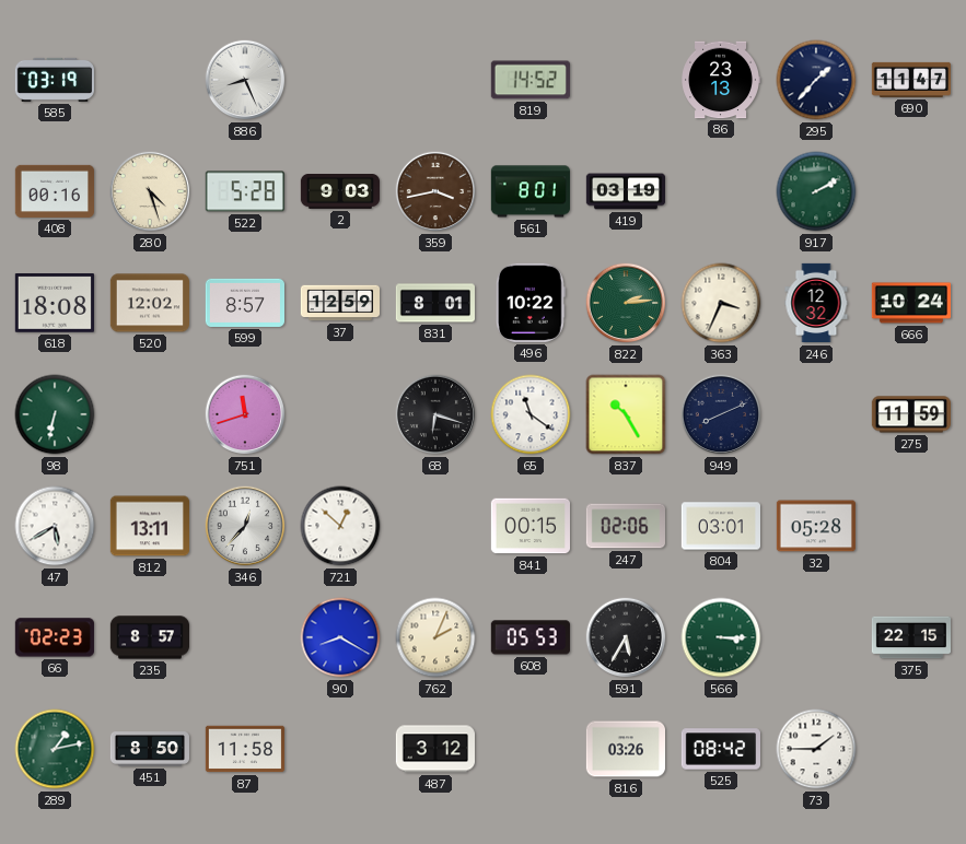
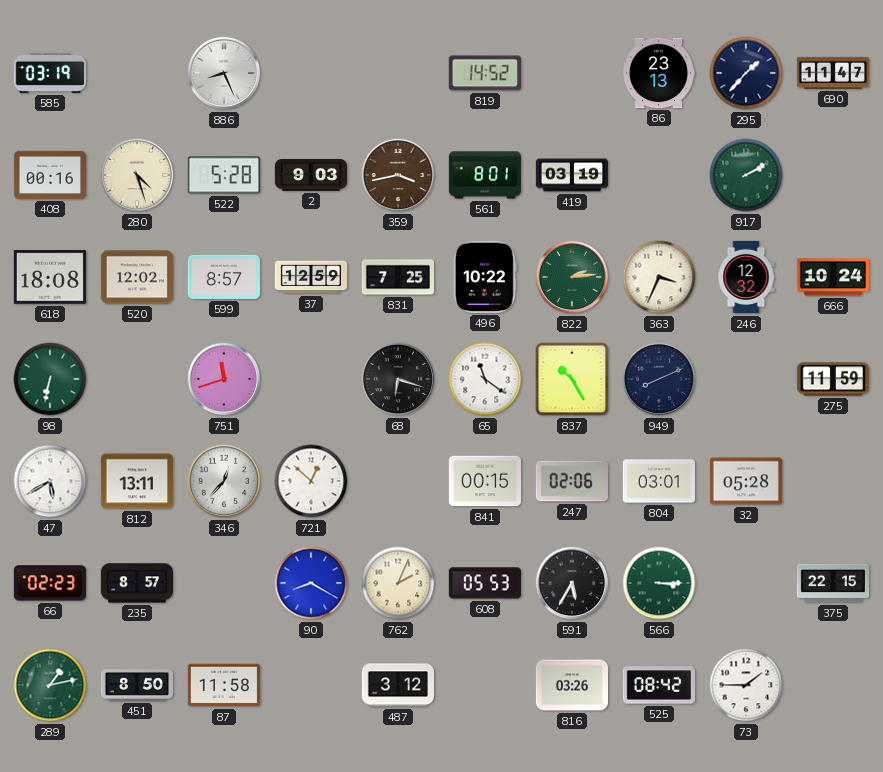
831: 8:01 -> 7:25 (397, 277)
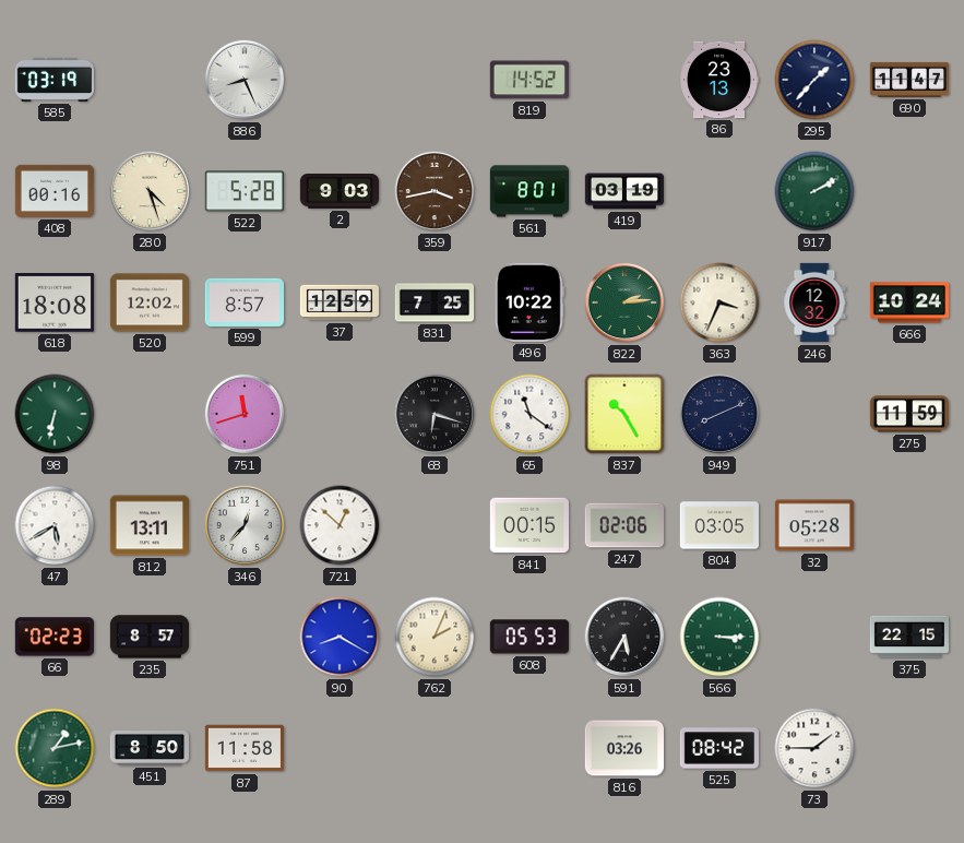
804: 03:01 -> 03:05 (718, 525)
487: 3:12 -> none (397, 685)
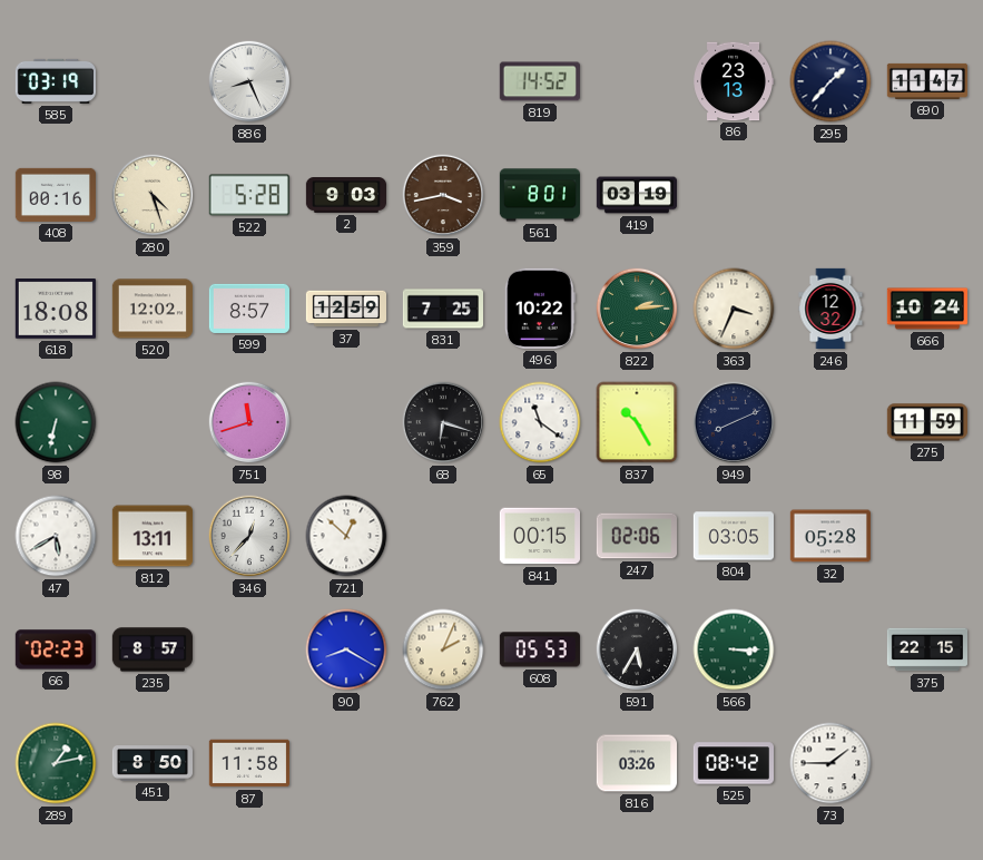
917: 2:10 -> none (814, 191)
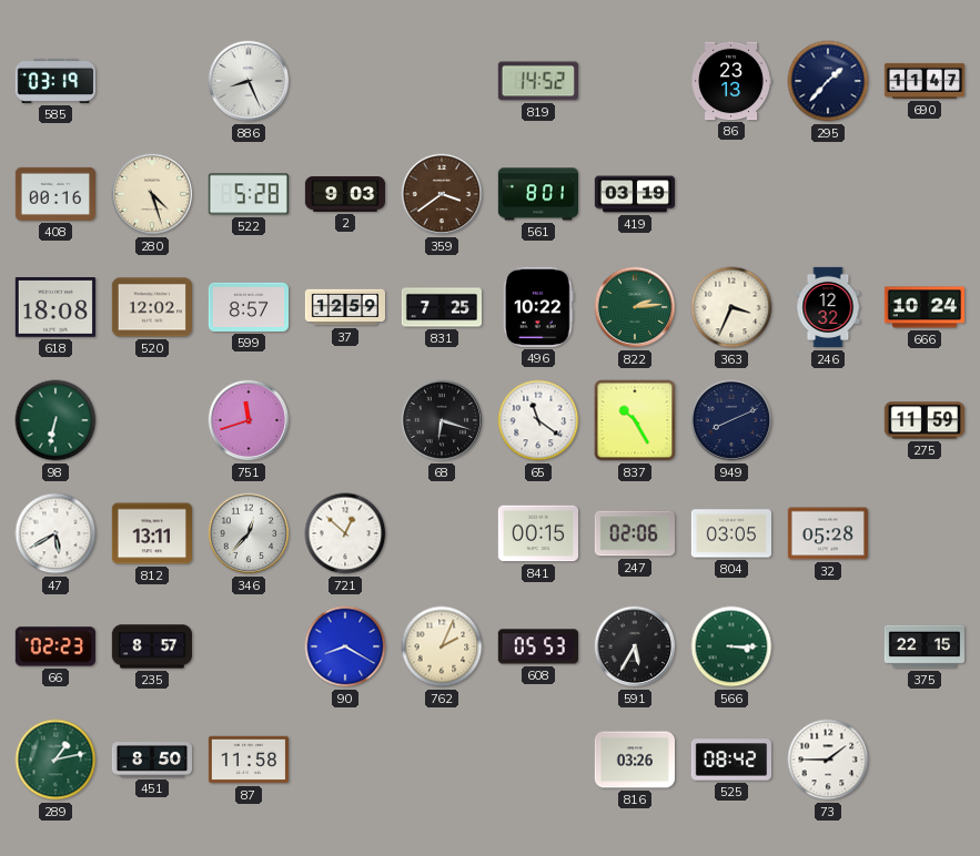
359: 3:43 -> 3:39 (442, 194)
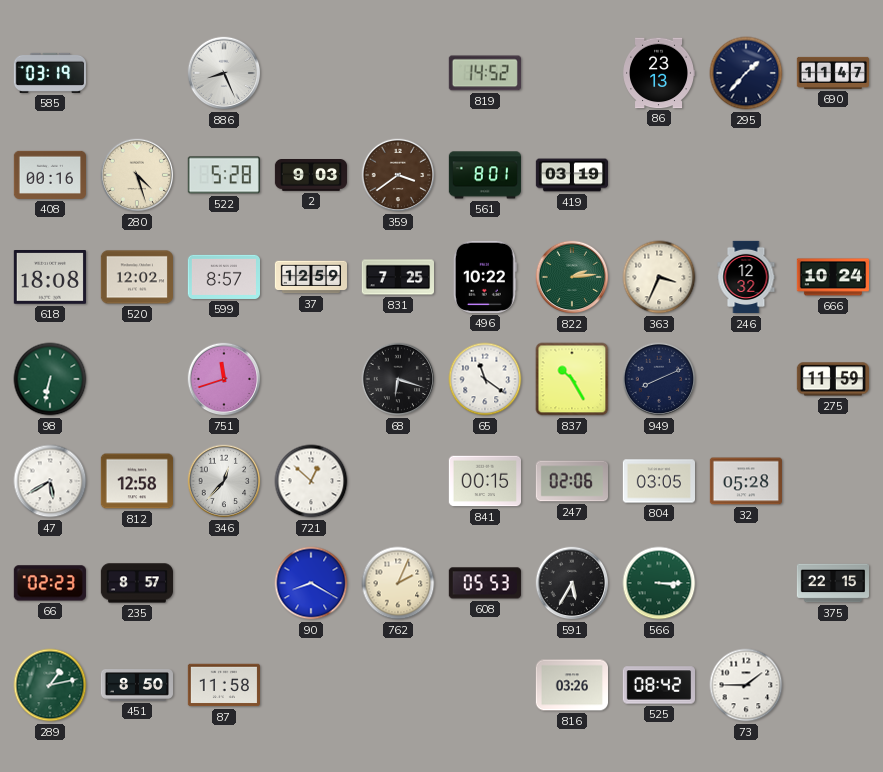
812: 13:11 -> 12:58 (136, 481)
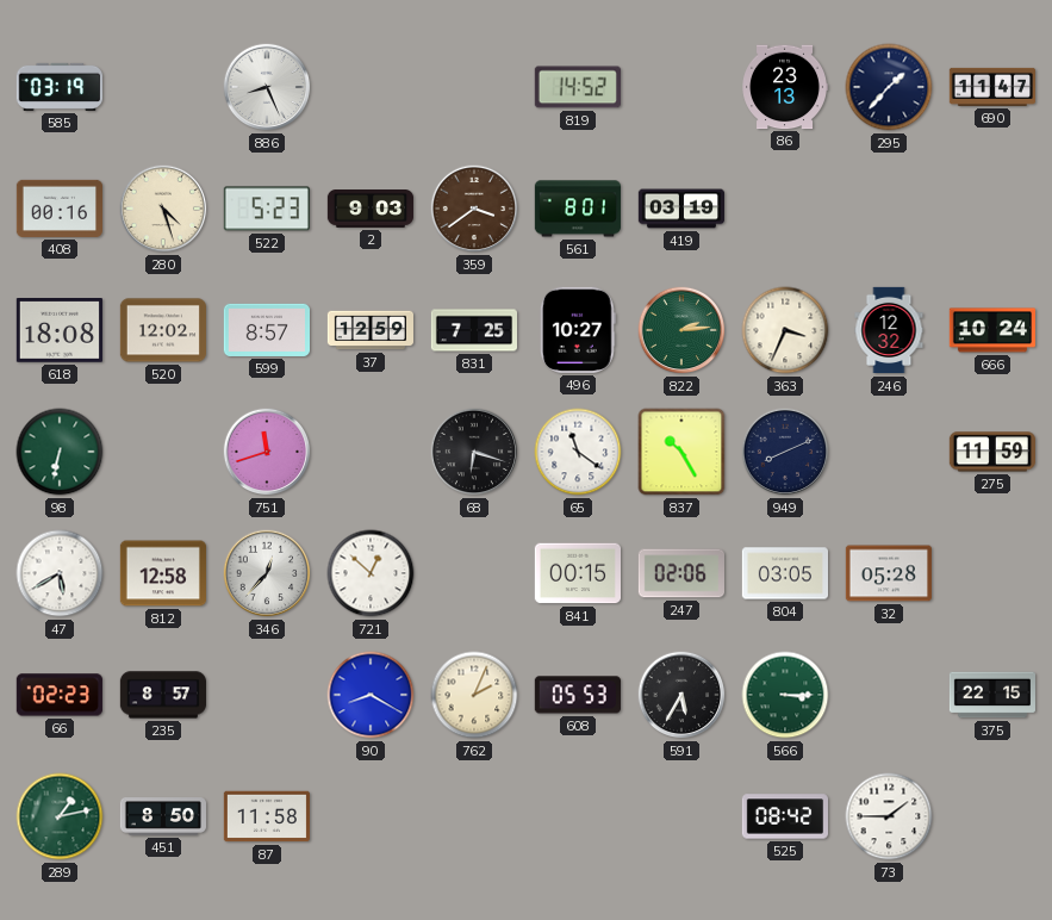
522: 5:28 -> 5:23 (267, 209)
496: 10:22 -> 10:27 (578, 330)
816: 03:26 -> none (571, 685)
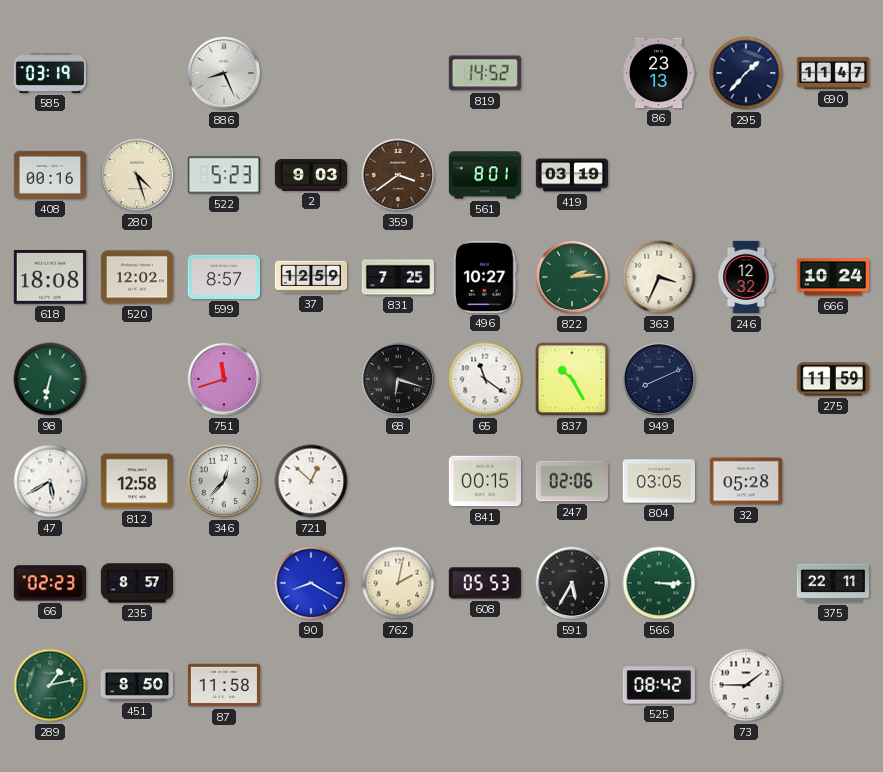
762: 2:04 -> 2:02 (398, 583)
375: 22:15 -> 22:11 (832, 583)
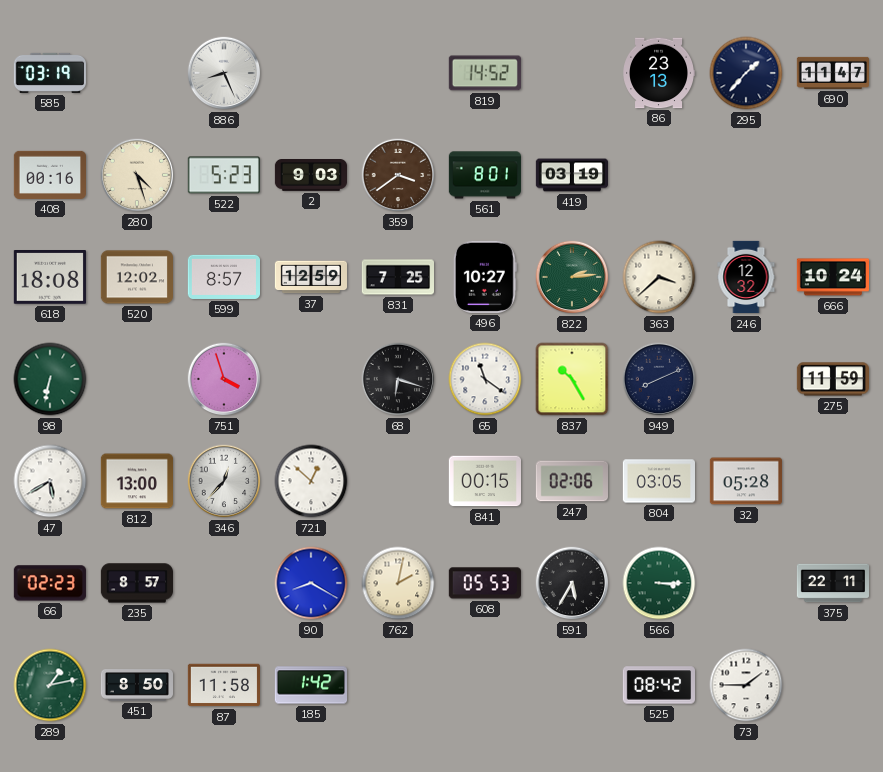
363: 3:34 -> 3:38 (659, 277)
751: 11:42 -> 3:57 (224, 379)
812: 12:58 -> 13:00 (136, 481)
185: none -> 1:42 (310, 685)
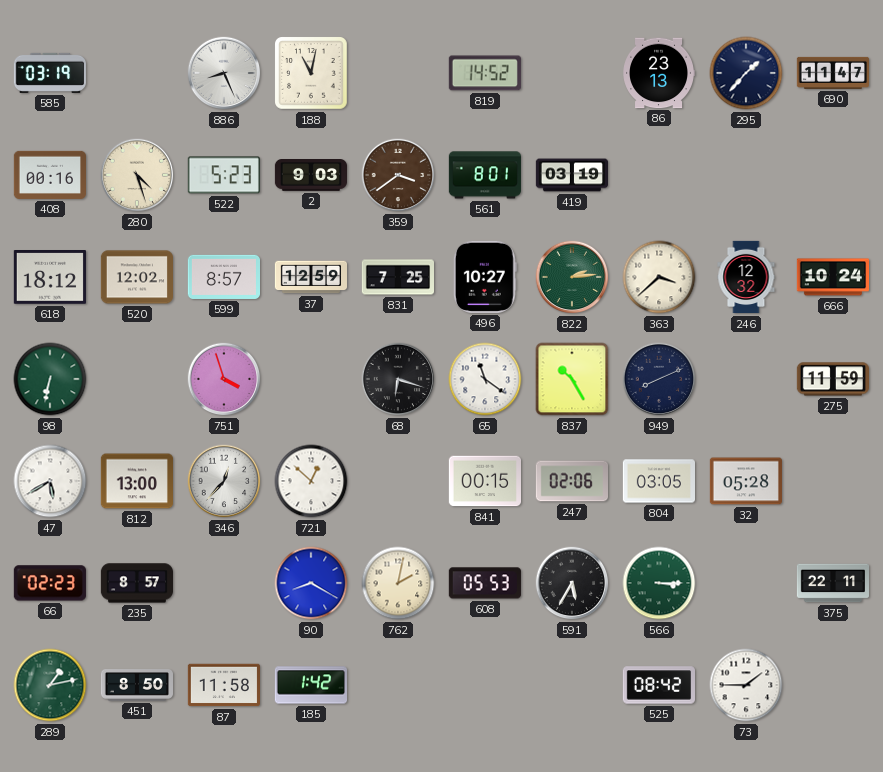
188: none -> 11:02 (311, 73)
618: 18:08 -> 18:12 (50, 277)
